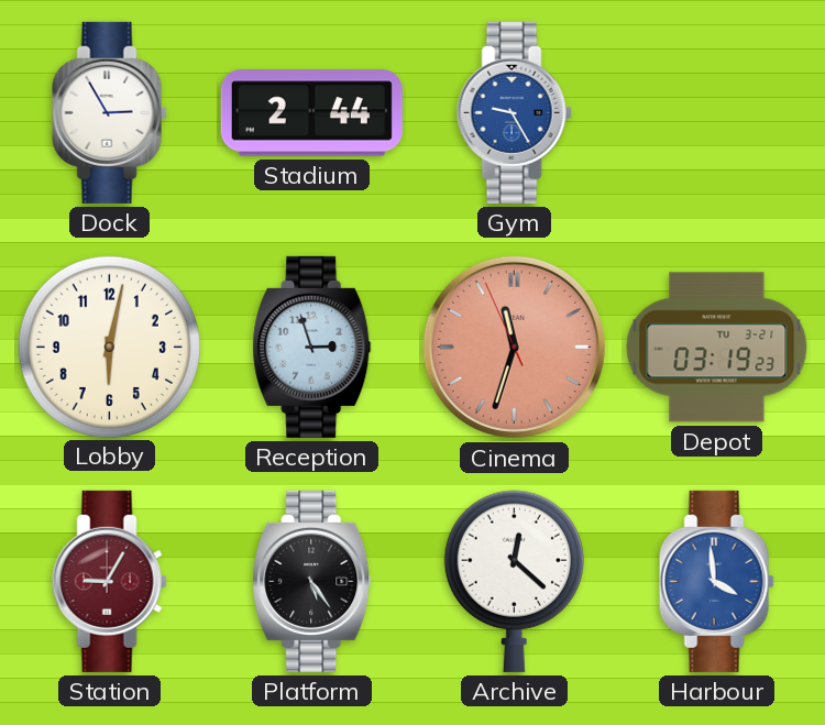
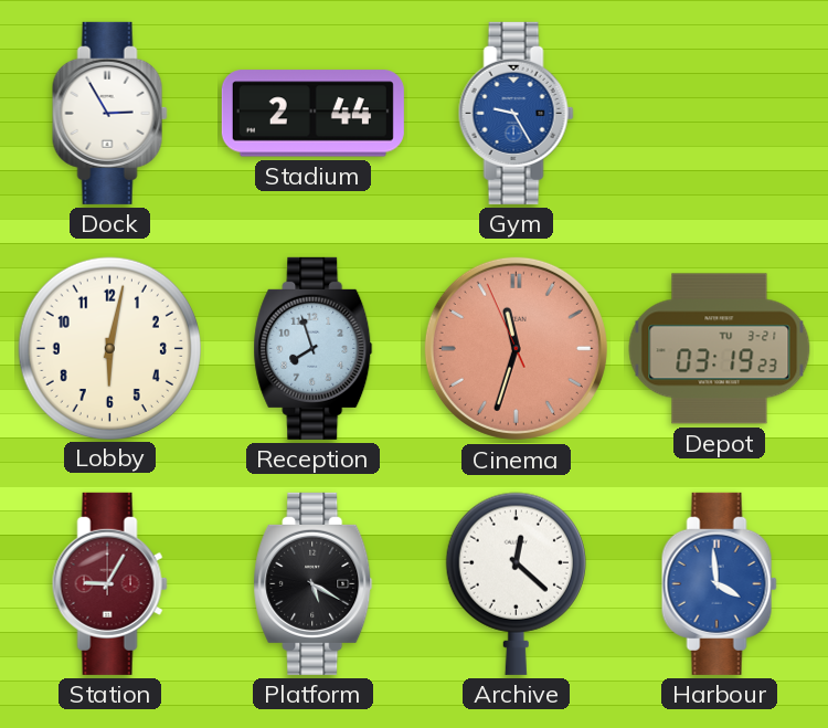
Reception: 2:57 -> 7:57 (314, 348)
Platform: 5:24 -> 5:20 (314, 583)
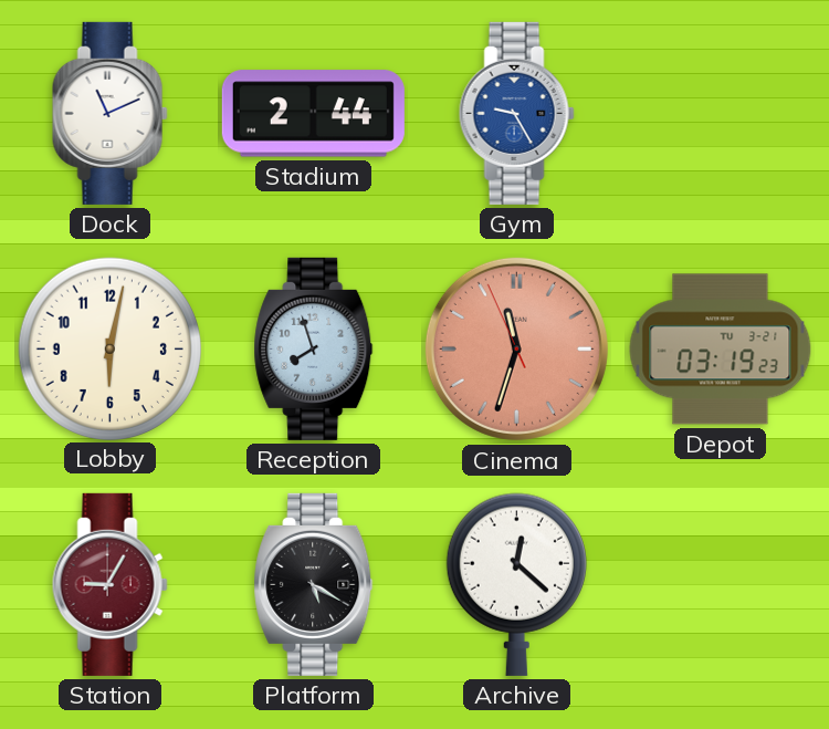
Dock: 2:55 -> 11:11 (109, 113)
Harbour: 3:59 -> none (719, 583)
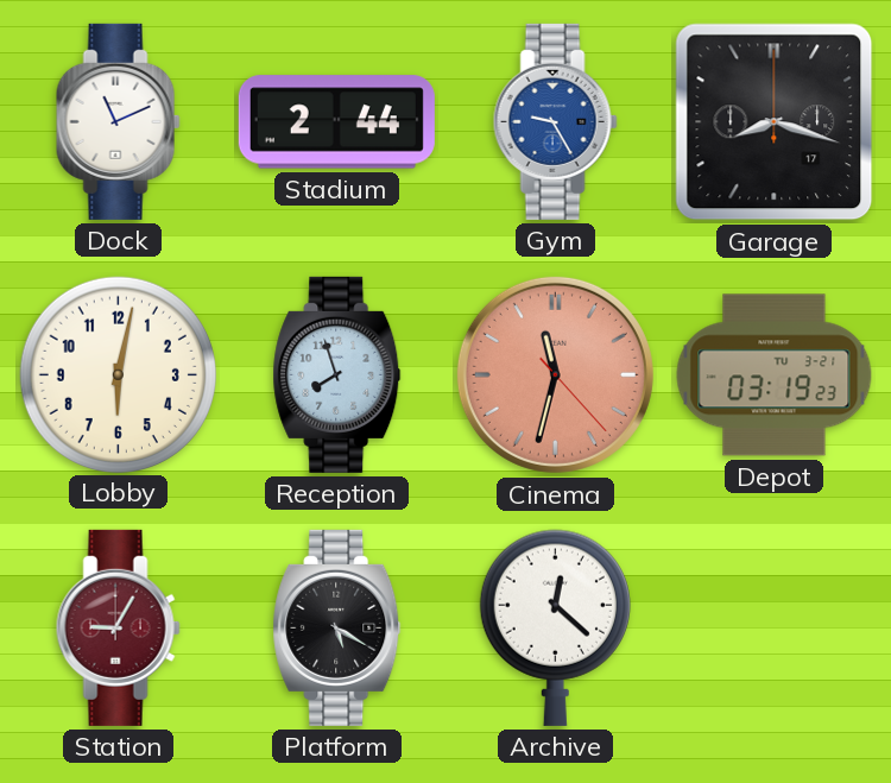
Garage: none -> 8:18 (775, 122)
Cinema: 11:32:56 -> 11:32:23 (555, 374)
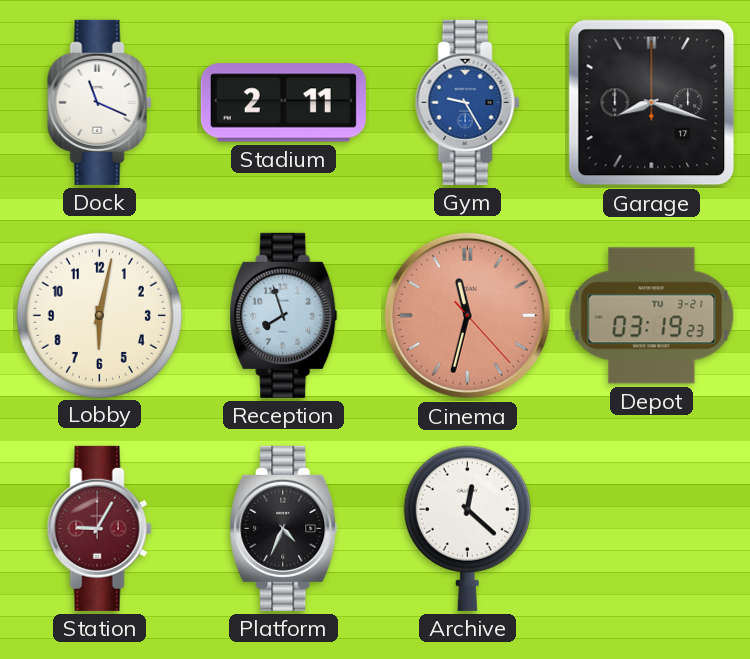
Dock: 11:11 -> 11:19 (99, 102)
Stadium: 2:44 -> 2:11 (283, 103)
Platform: 5:20 -> 4:34 (284, 528)
